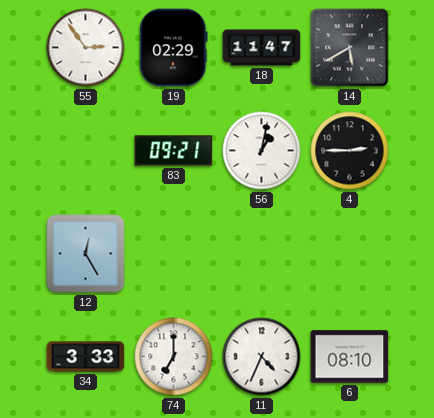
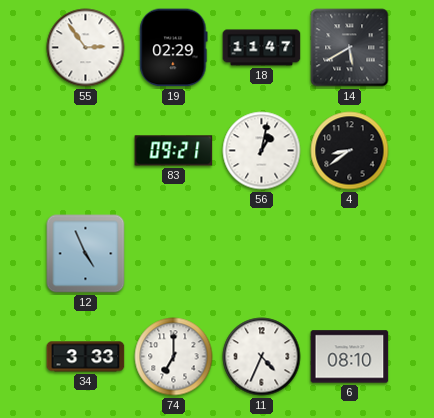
4: 2:45 -> 8:39 (350, 151)
12: 12:25 -> 4:56 (86, 254)
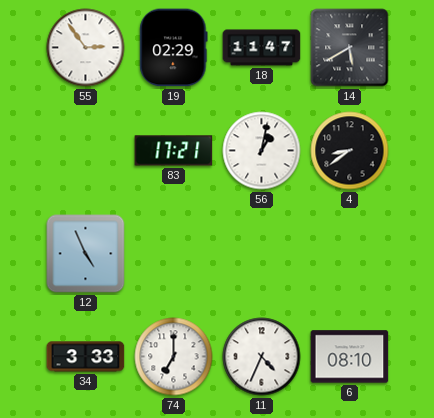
83: 09:21 -> 17:21 (174, 151)
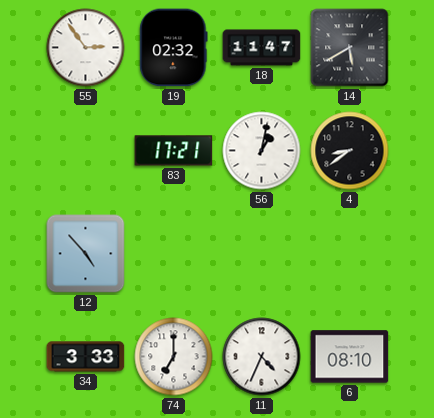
19: 02:29 -> 02:32 (174, 48)
12: 4:56 -> 4:53 (86, 254)
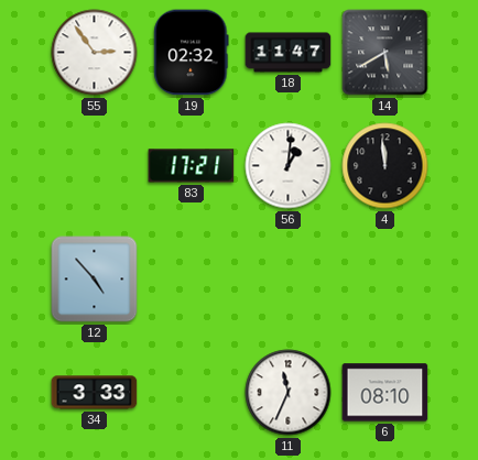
56: 1:02 -> 1:01 (289, 166)
4: 8:39 -> 11:59 (385, 166)
74: 7:00 -> none (174, 357)
11: 4:34 -> 11:34 (289, 393)
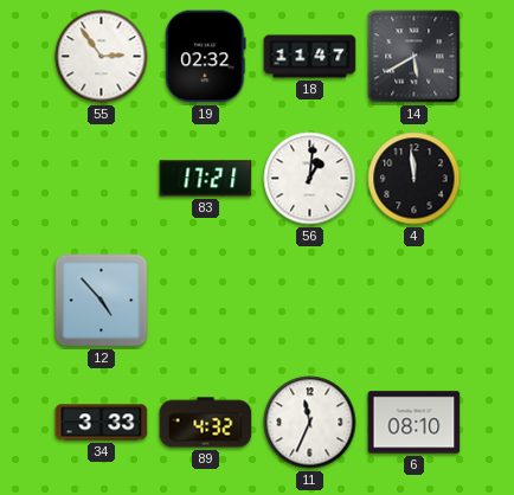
89: none -> 4:32 (206, 423)
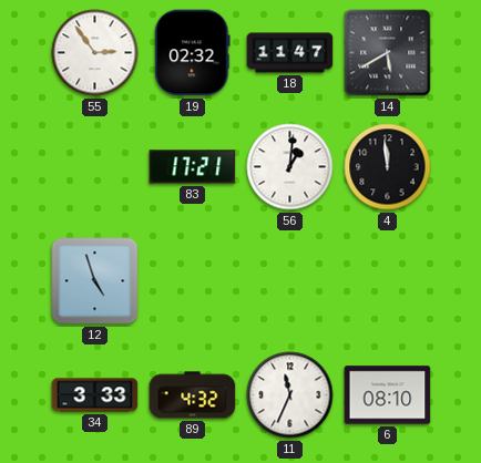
12: 4:53 -> 4:57 (95, 281)
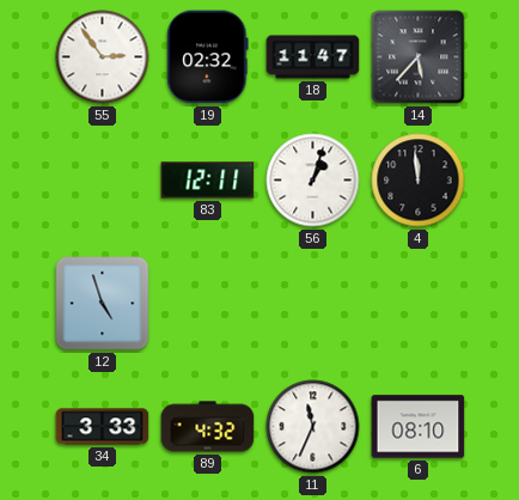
14: 5:40 -> 5:37 (419, 57)
83: 17:21 -> 12:11 (208, 181)
56: 1:01 -> 1:03 (313, 181)
